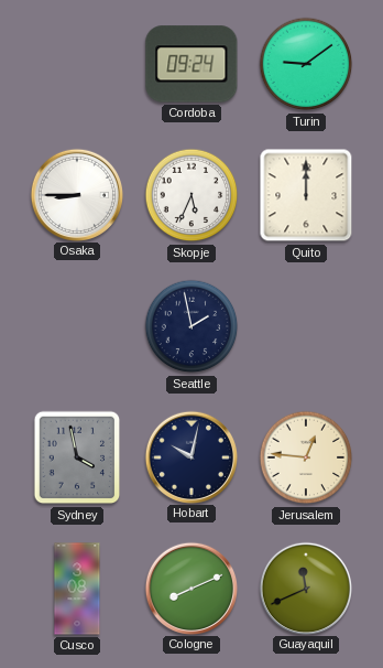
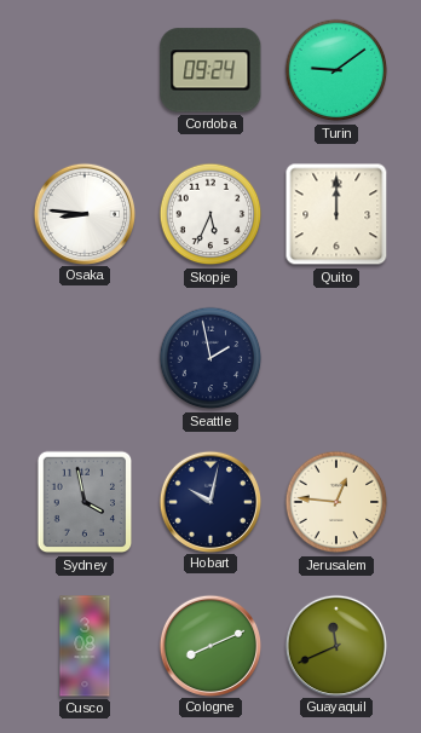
Osaka: 8:45 -> 8:46 (83, 213)
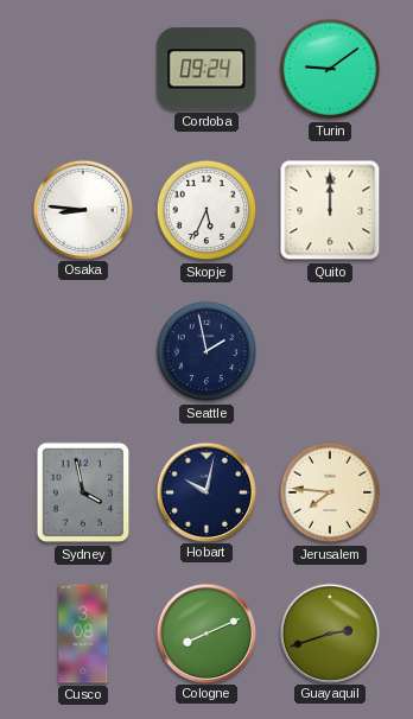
Jerusalem: 12:46 -> 7:46 (330, 492)
Guayaquil: 11:41 -> 2:42 (329, 632)
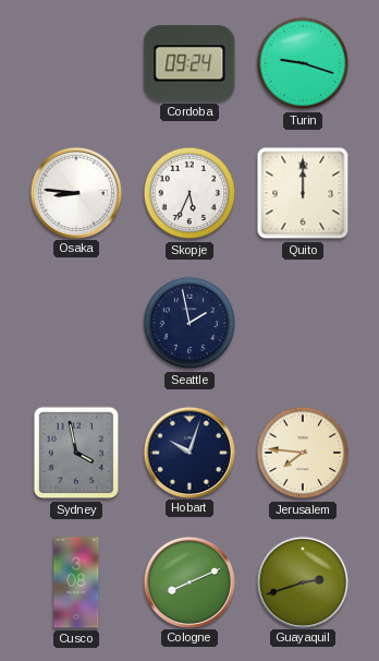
Turin: 9:09 -> 9:18 (303, 63)
Hobart: 10:02 -> 10:03 (188, 452)
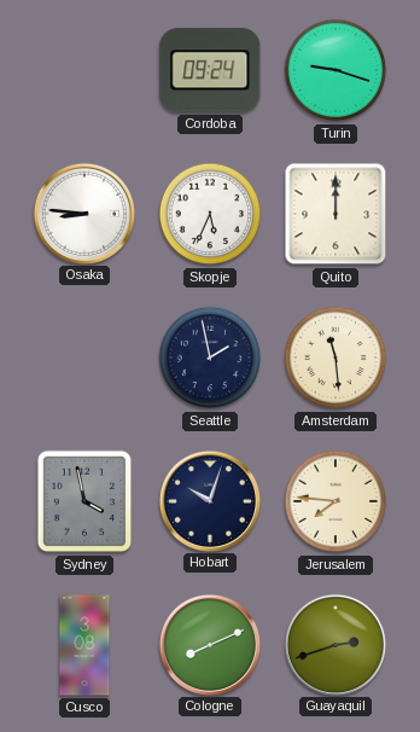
Amsterdam: none -> 11:29 (336, 358)
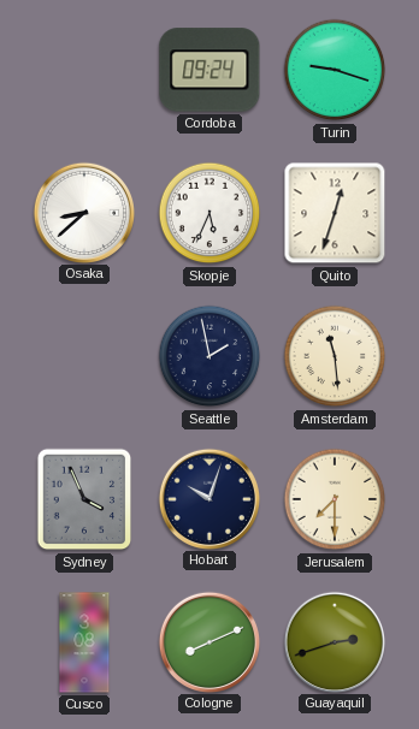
Osaka: 8:46 -> 8:38 (83, 212)
Quito: 12:00 -> 12:33 (335, 213)
Sydney: 3:58 -> 3:56 (84, 499)
Jerusalem: 7:46 -> 7:30 (335, 499)
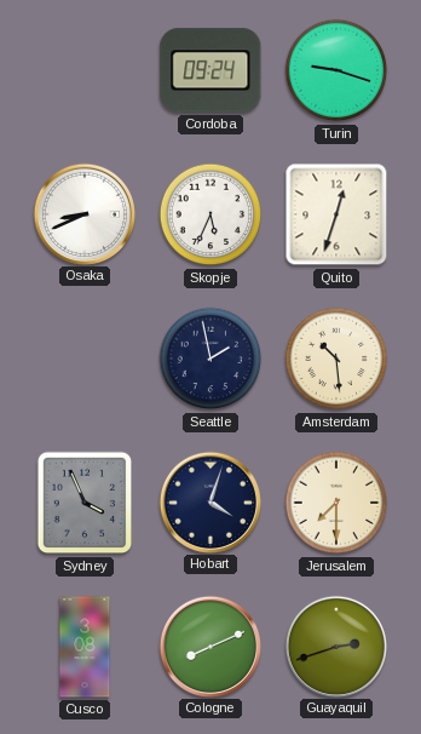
Osaka: 8:38 -> 8:41 (83, 213)
Amsterdam: 11:29 -> 10:29 (336, 359)
Hobart: 10:03 -> 4:03 (209, 501)
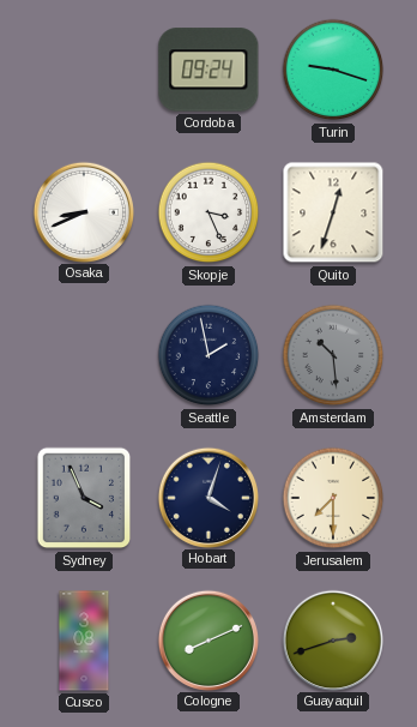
Skopje: 5:34 -> 3:26 (208, 212)
Amsterdam dial: cream -> grey (333, 355)
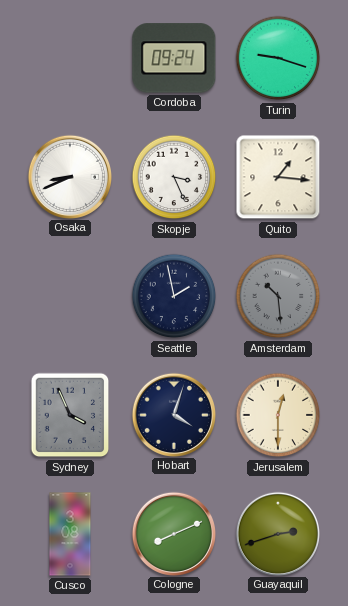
Quito: 12:33 -> 1:16 (278, 177)
Jerusalem: 7:30 -> 12:30 (278, 415)
